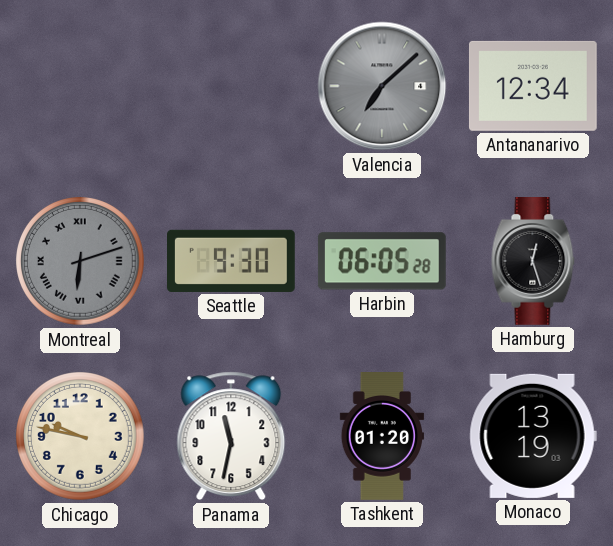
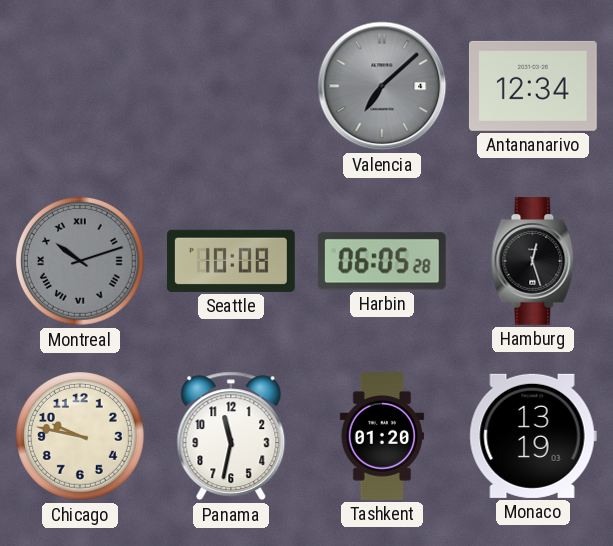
Montreal: 6:12 -> 10:12 (81, 262)
Seattle: 9:30 -> 10:08 (232, 261)
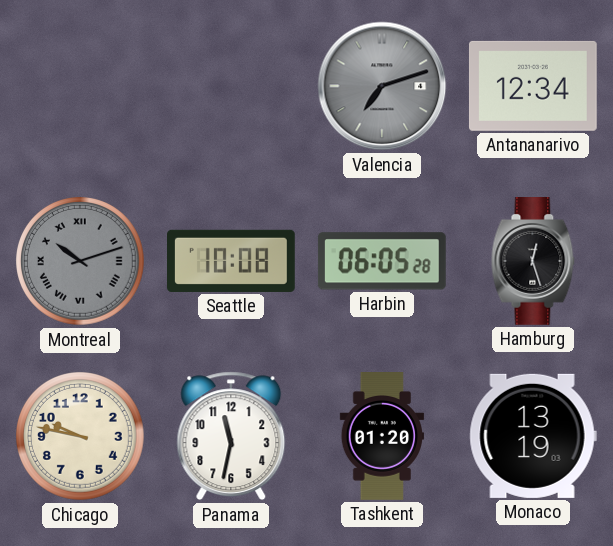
Valencia: 7:08 -> 7:12 (382, 86)
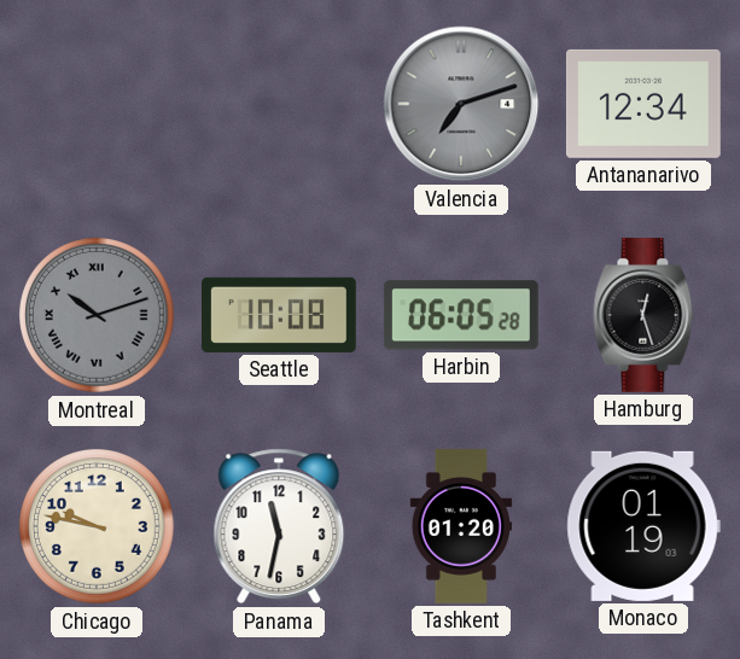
Monaco: 13:19 -> 01:19 (643, 526)
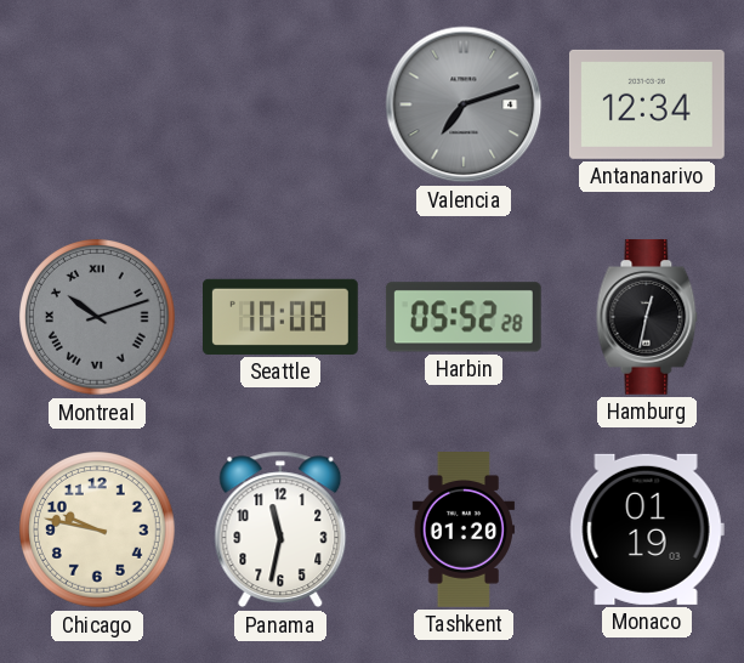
Harbin: 06:05 -> 05:52 (464, 317)
Hamburg: 12:27 -> 12:32 (647, 318)
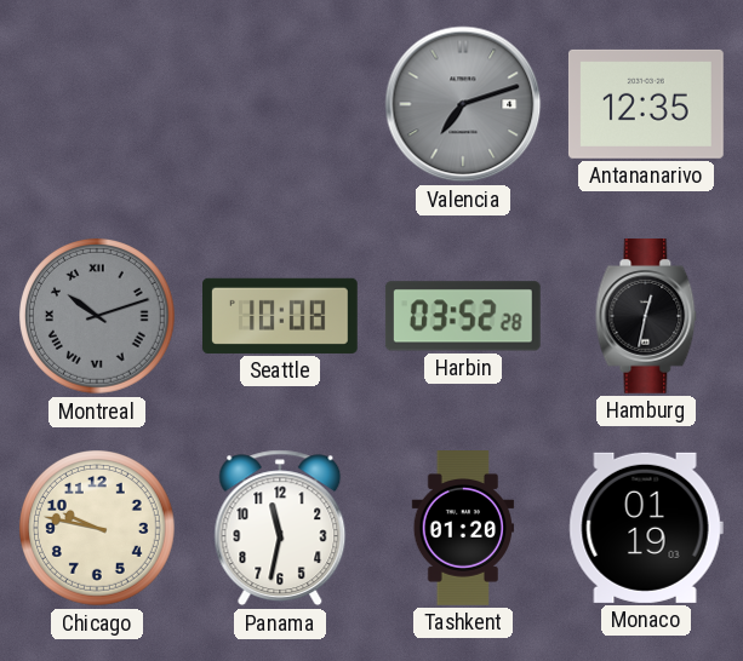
Antananarivo: 12:34 -> 12:35 (646, 104)
Harbin: 05:52 -> 03:52 (463, 316)
